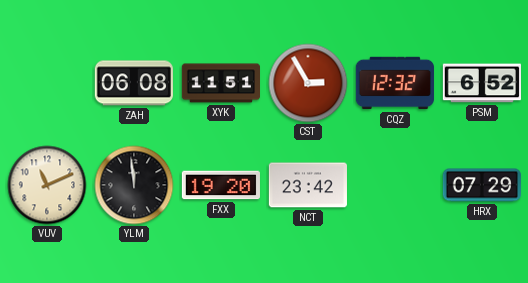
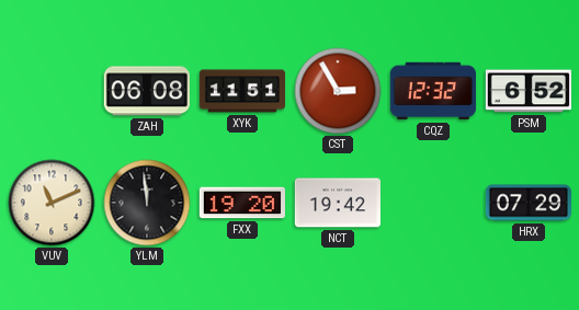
NCT: 23:42 -> 19:42 (338, 203)
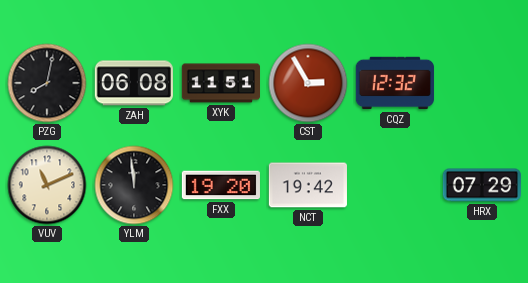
PZG: none -> 8:02 (47, 83)
PSM: 6:52 -> none (529, 91)
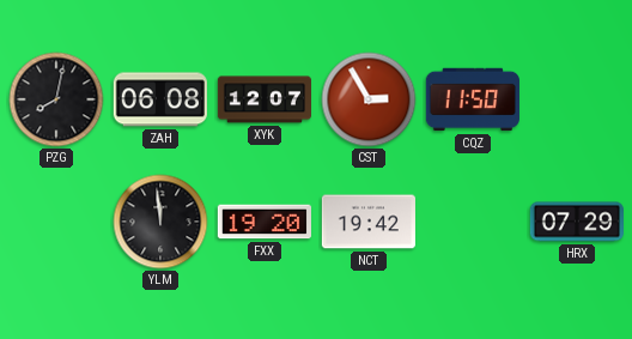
XYK: 11:51 -> 12:07 (263, 99)
CQZ: 12:32 -> 11:50 (473, 99)
VUV: 11:11 -> none (47, 185)
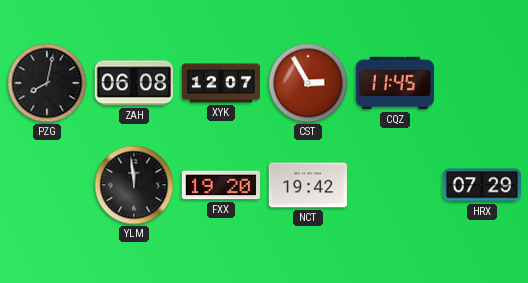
CQZ: 11:50 -> 11:45 (395, 83)
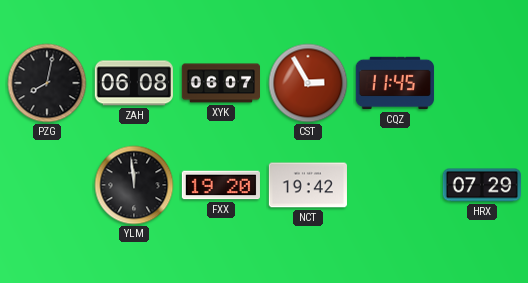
XYK: 12:07 -> 06:07 (220, 83)
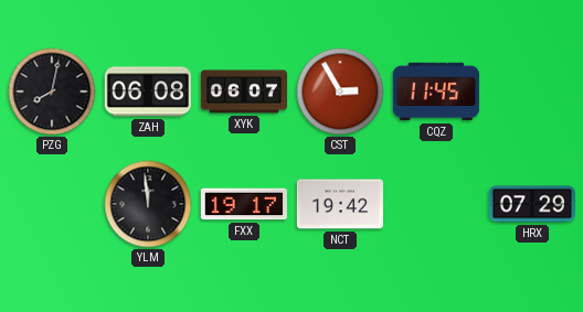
FXX: 19:20 -> 19:17 (244, 204)
